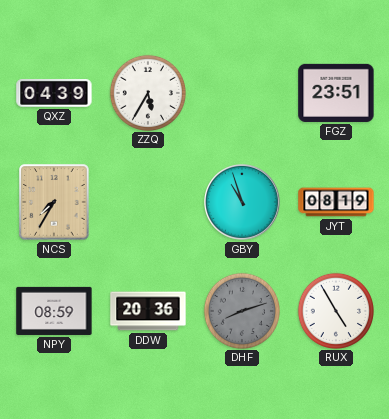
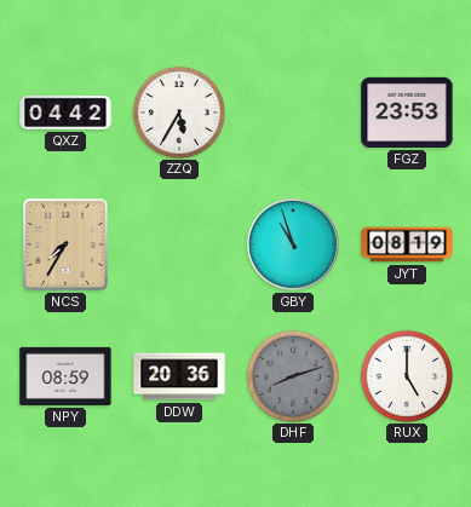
QXZ: 04:39 -> 04:42 (65, 114)
FGZ: 23:51 -> 23:53 (407, 113)
RUX: 4:55 -> 5:00 (406, 375)
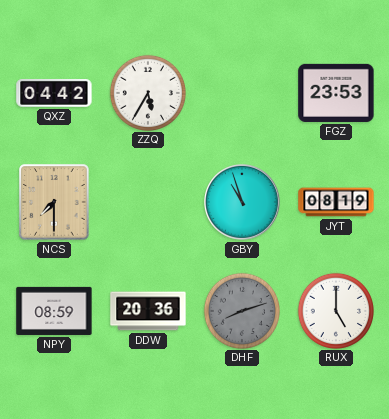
NCS: 7:35 -> 7:30 (54, 202)
